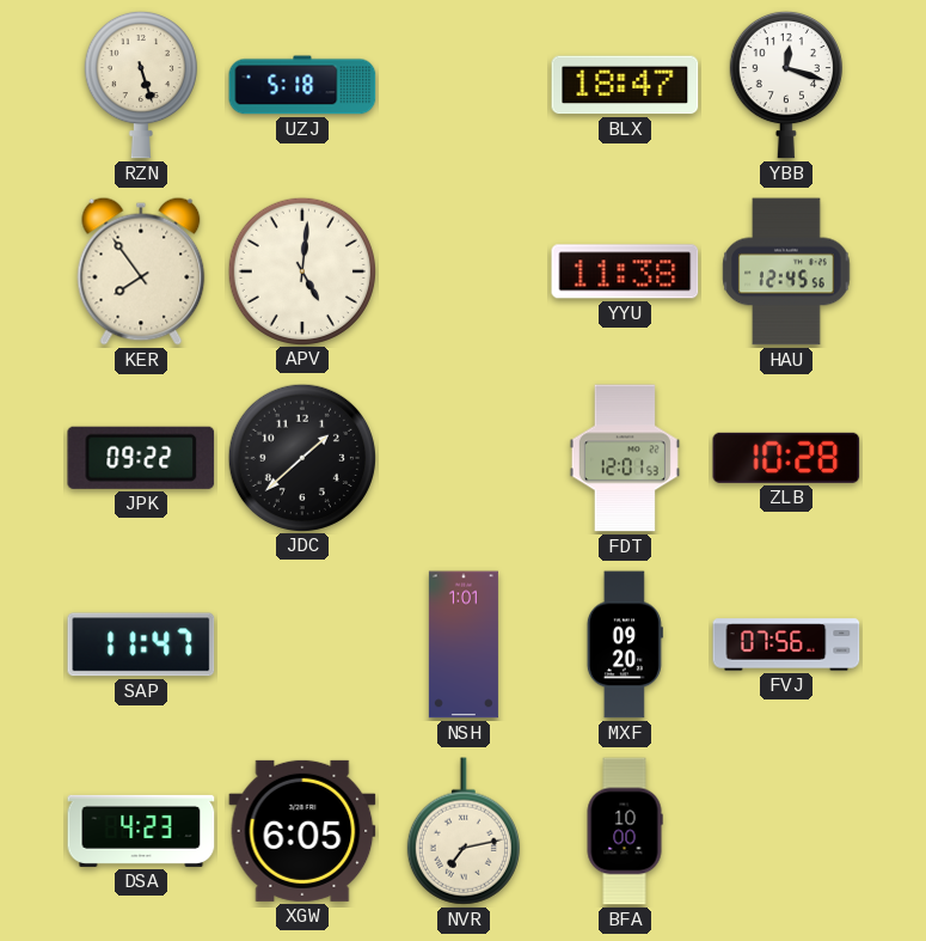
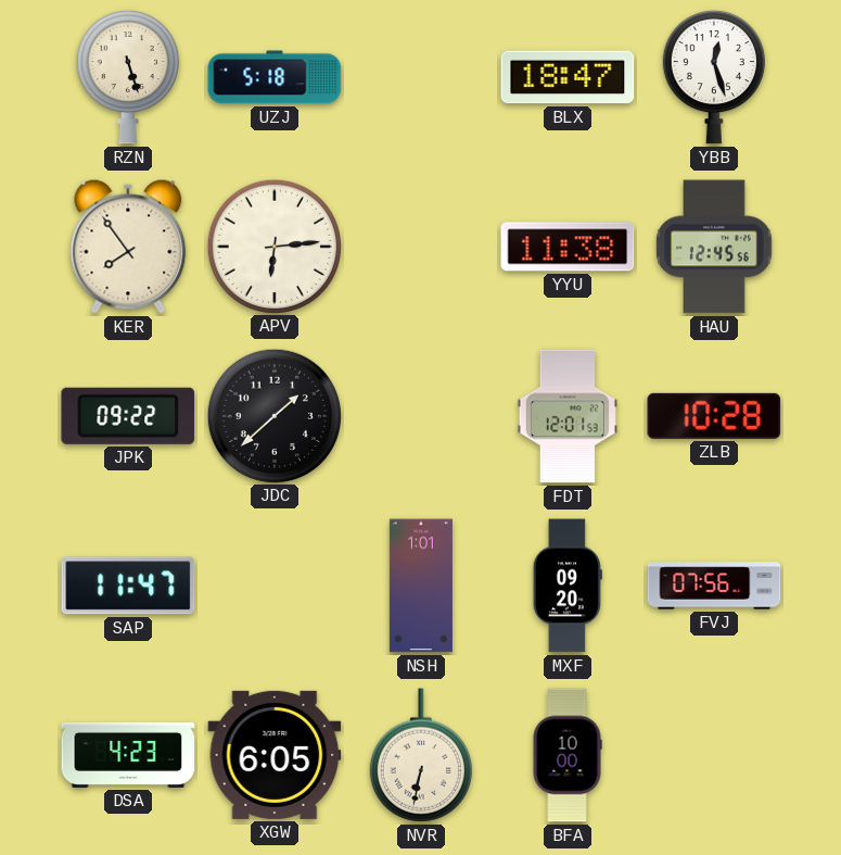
YBB: 12:18 -> 12:27 (714, 77)
APV: 5:01 -> 6:14 (273, 246)
NVR: 7:13 -> 6:32 (421, 755)
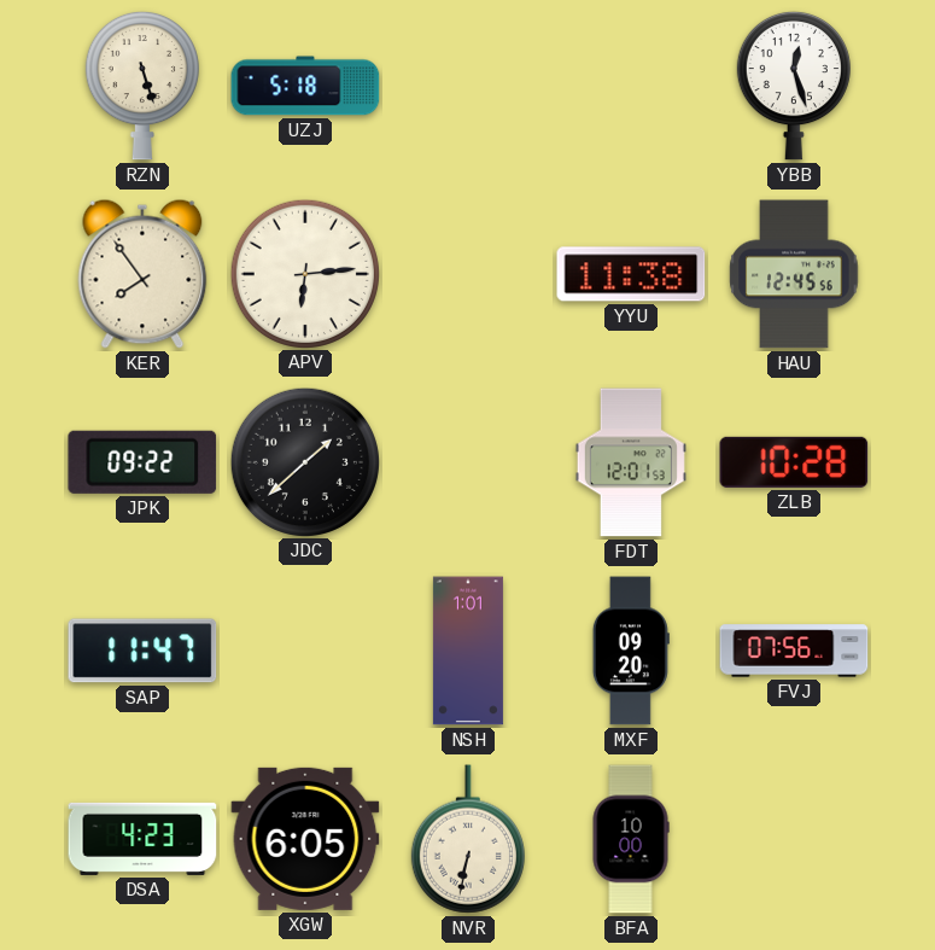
BLX: 18:47 -> none (568, 77)
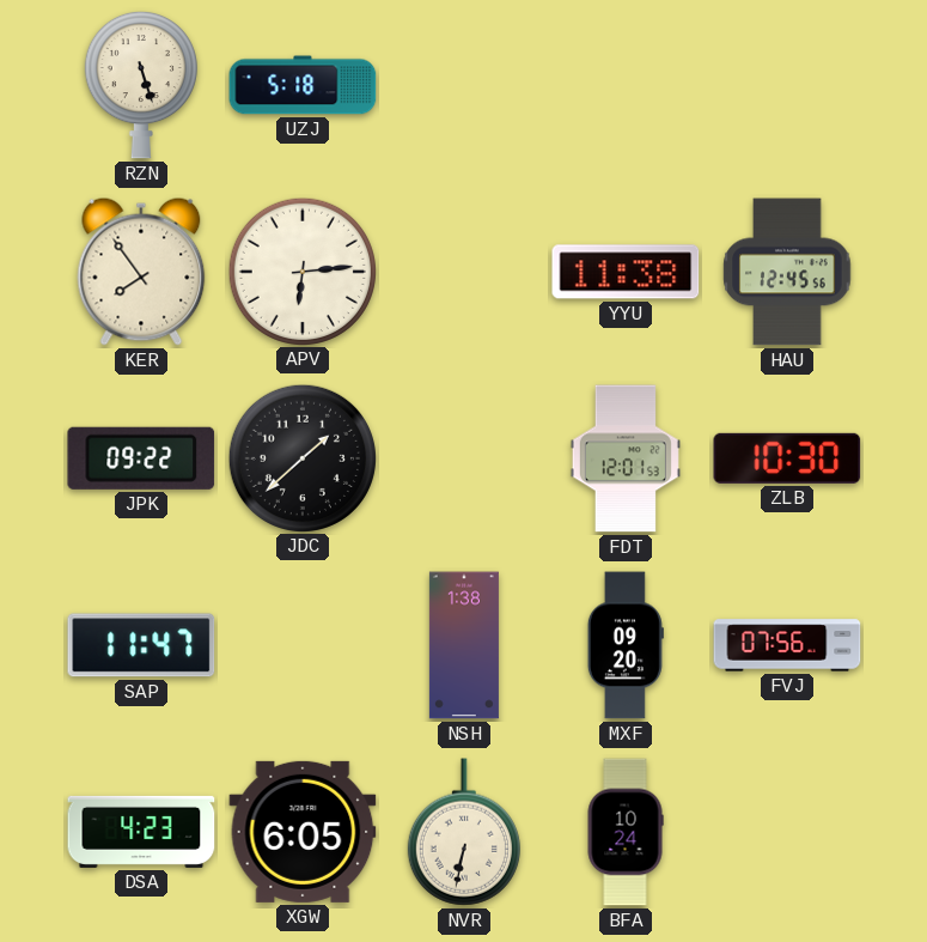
YBB: 12:27 -> none (794, 86)
ZLB: 10:28 -> 10:30 (787, 458)
NSH: 1:01 -> 1:38 (464, 645)
BFA: 10:00 -> 10:24 (626, 832)
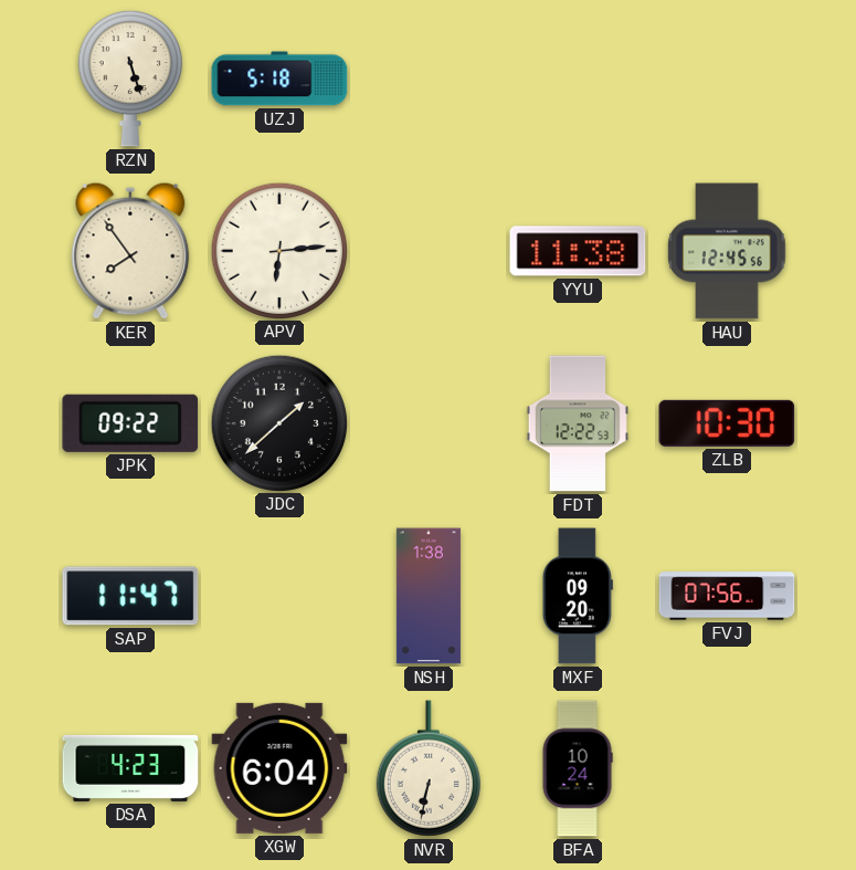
FDT: 12:01 -> 12:22 (578, 423)
XGW: 6:05 -> 6:04 (279, 768)
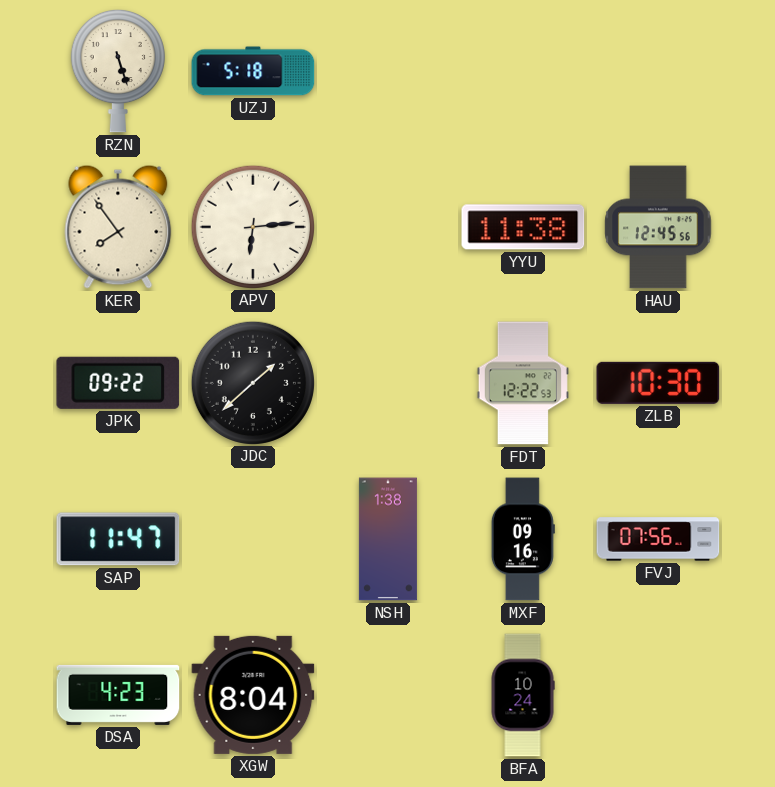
MXF: 09:20 -> 09:16 (523, 539)
XGW: 6:04 -> 8:04 (253, 695)
NVR: 6:32 -> none (429, 768)
